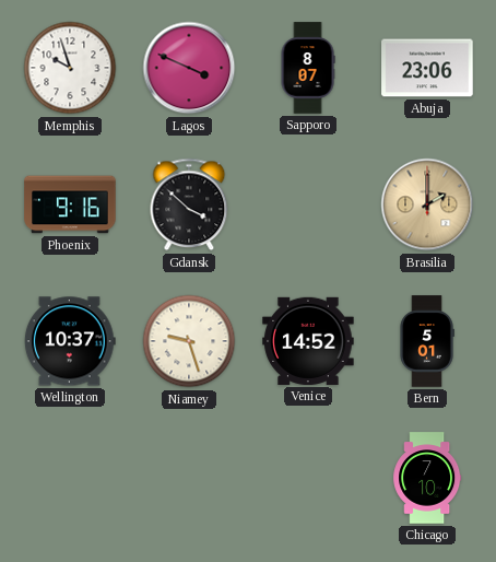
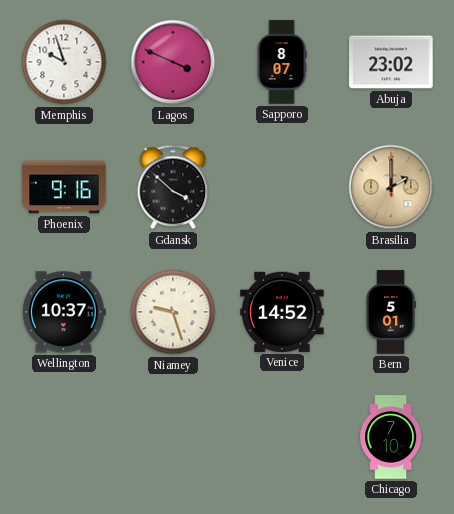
Abuja: 23:06 -> 23:02 (391, 62)
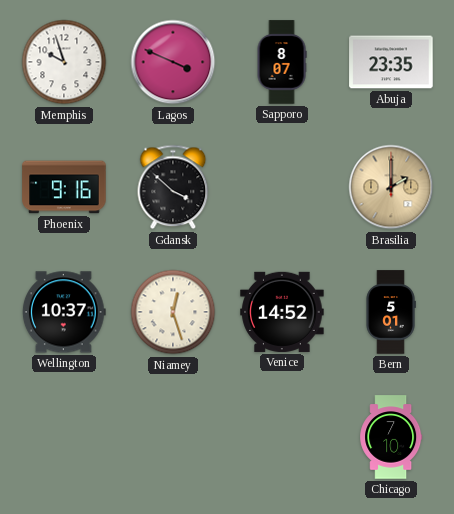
Abuja: 23:02 -> 23:35 (391, 62)
Niamey: 9:27 -> 12:27 (173, 312)
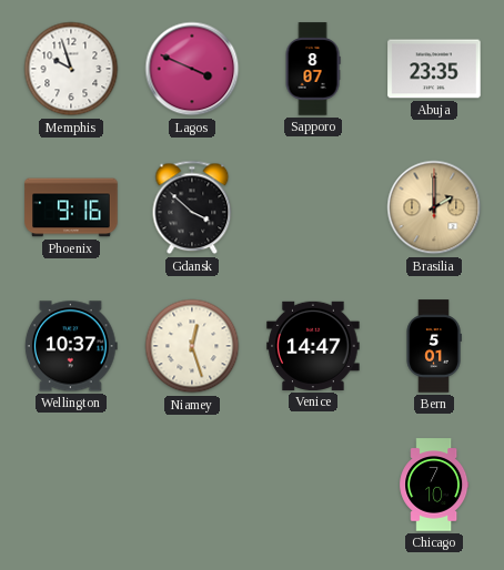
Venice: 14:52 -> 14:47 (313, 346)
